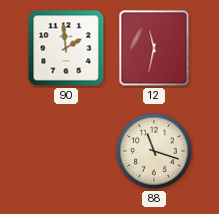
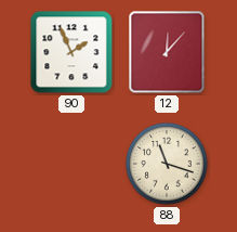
90: 1:59 -> 1:56 (71, 52)
12: 11:32 -> 12:07 (167, 52)
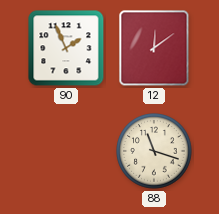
12: 12:07 -> 12:09 (154, 48)
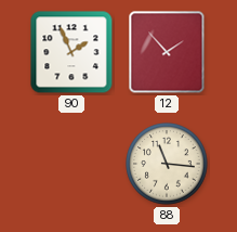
12: 12:09 -> 1:53 (167, 52)
88: 11:18 -> 11:16 (167, 164)
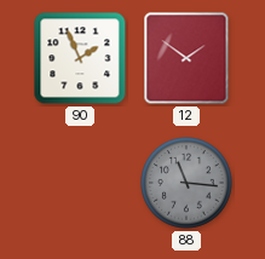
12: 1:53 -> 1:51 (186, 58)
88 dial: cream -> grey (186, 183)
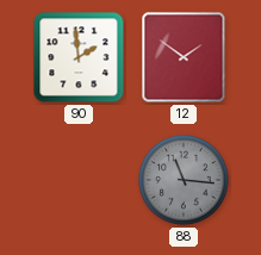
90: 1:56 -> 1:59 (79, 57)
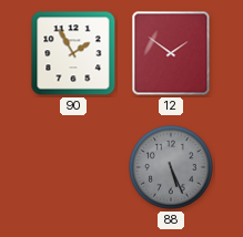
90: 1:59 -> 1:55 (73, 53)
88: 11:16 -> 5:26 (171, 167)
